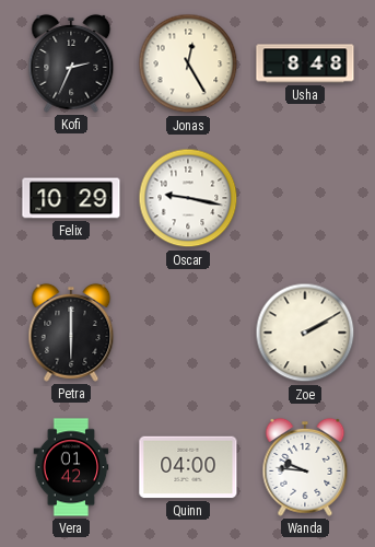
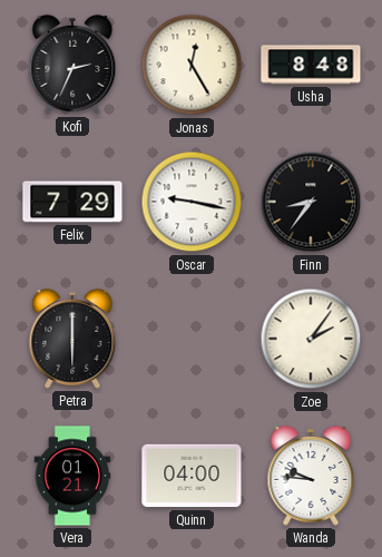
Felix: 10:29 -> 7:29 (72, 202)
Finn: none -> 8:36 (311, 202)
Zoe: 2:10 -> 2:06 (311, 339)
Vera: 01:42 -> 01:21 (72, 476)
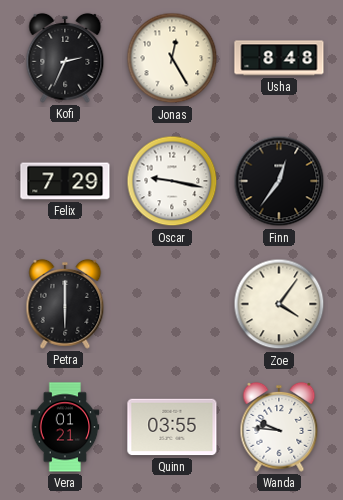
Finn: 8:36 -> 12:36 (279, 181)
Zoe: 2:06 -> 4:06 (279, 304)
Quinn: 04:00 -> 03:55 (172, 427)
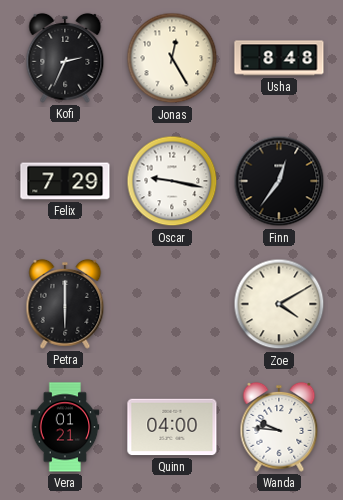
Zoe: 4:06 -> 4:10 (279, 304)
Quinn: 03:55 -> 04:00 (172, 427)
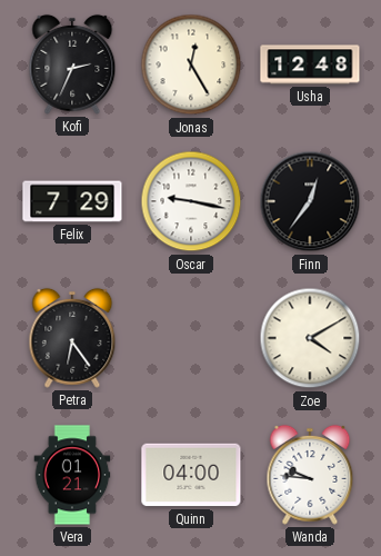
Usha: 8:48 -> 12:48 (310, 64)
Petra: 6:00 -> 6:24 (72, 338)
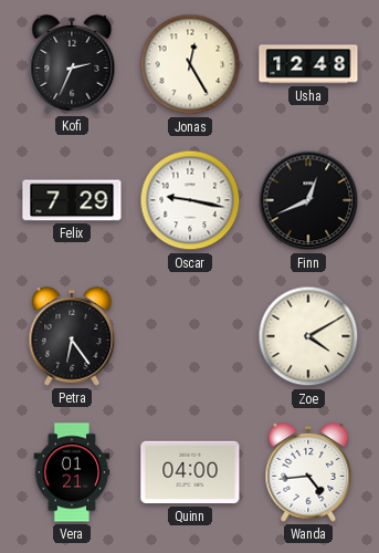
Finn: 12:36 -> 12:41 (308, 200)
Wanda: 9:46 -> 4:44 (308, 472)
